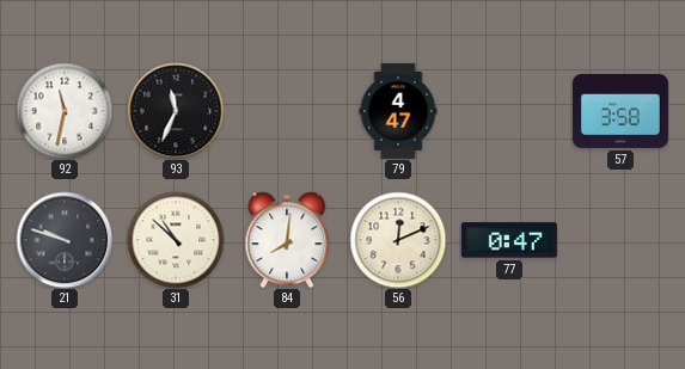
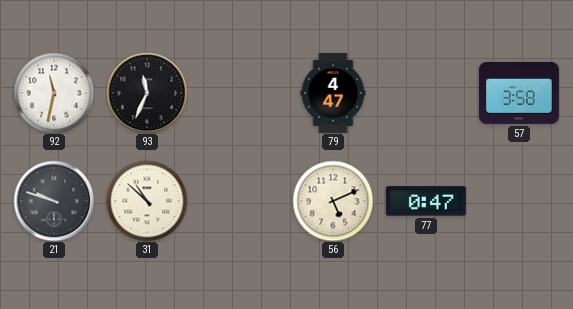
84: 8:01 -> none (287, 240)
56: 12:11 -> 5:11 (333, 201)
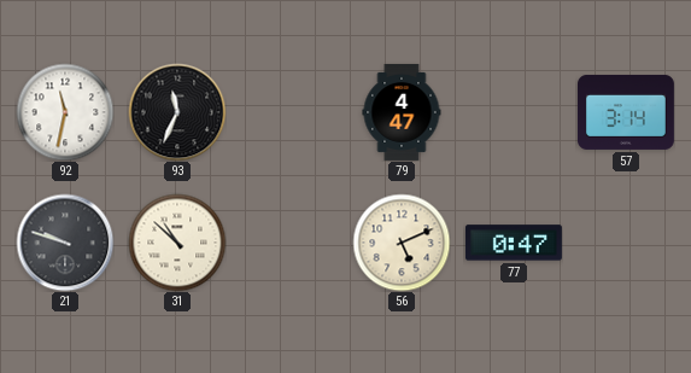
57: 3:58 -> 3:14 (626, 112)
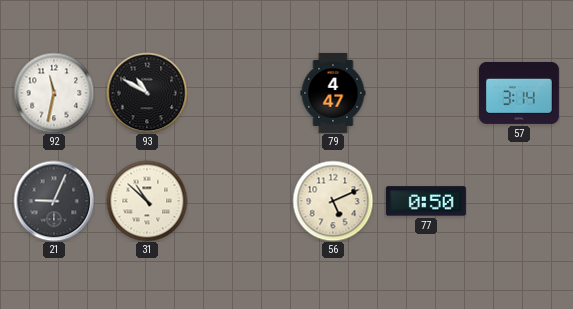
93: 11:34 -> 10:50 (147, 93)
21: 9:48 -> 9:04 (54, 201)
77: 0:47 -> 0:50 (426, 201)
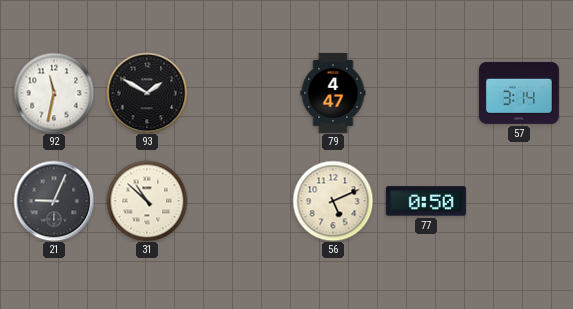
93: 10:50 -> 1:50 (147, 93)
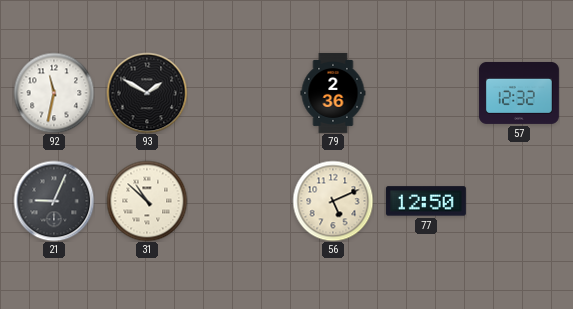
79: 4:47 -> 2:36 (333, 93)
57: 3:14 -> 12:32 (519, 93)
77: 0:50 -> 12:50 (426, 201)
